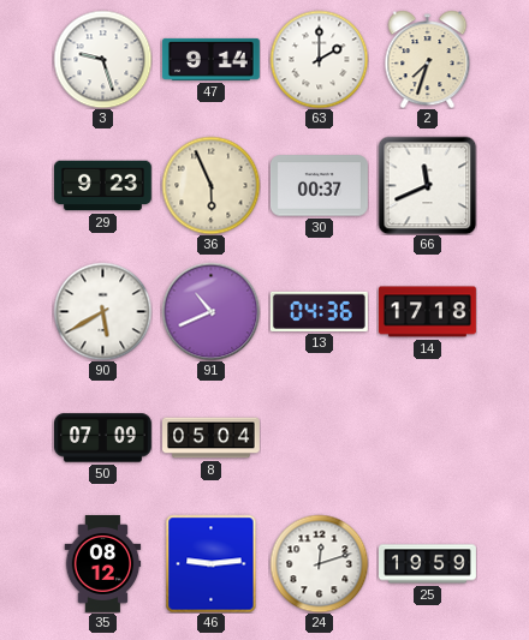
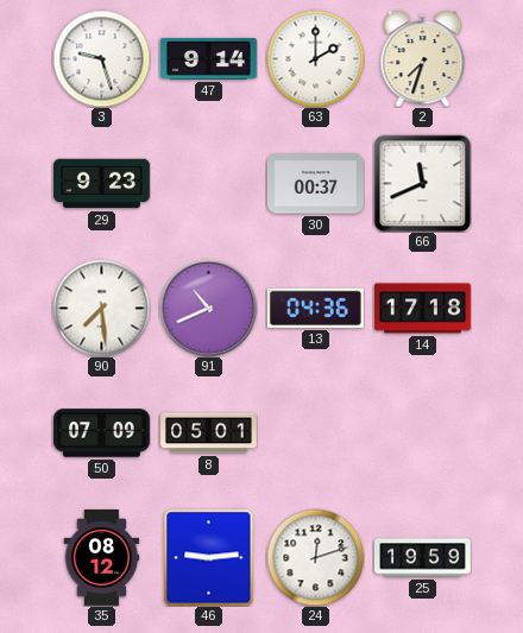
36: 5:56 -> none (210, 185)
90: 5:40 -> 7:29 (101, 308)
8: 05:04 -> 05:01 (209, 433)
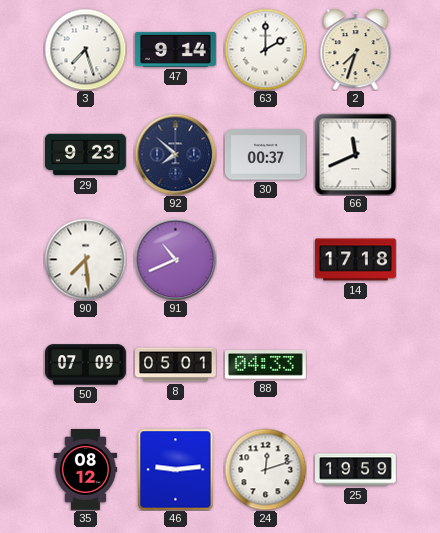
3: 9:27 -> 7:27 (85, 49)
92: none -> 7:52 (175, 154)
13: 04:36 -> none (315, 308)
88: none -> 04:33 (265, 365)
